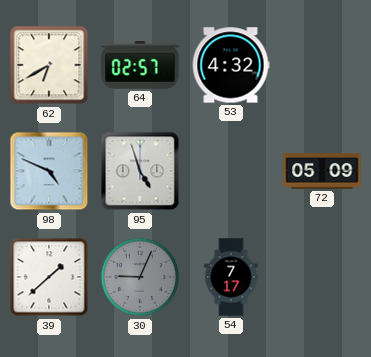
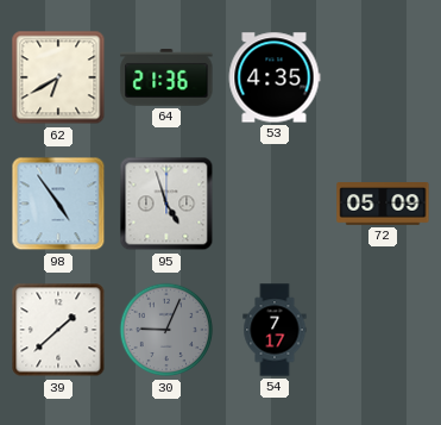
64: 02:57 -> 21:36 (166, 79)
53: 4:32 -> 4:35 (275, 77)
98: 4:49 -> 4:54 (58, 204)
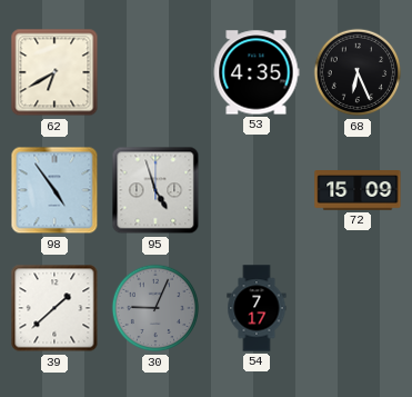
64: 21:36 -> none (166, 79)
68: none -> 6:26 (358, 72)
72: 05:09 -> 15:09 (358, 190)
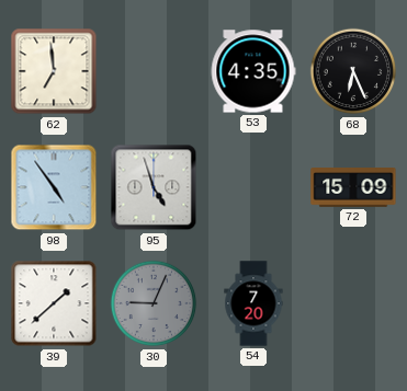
62: 6:40 -> 6:59 (54, 71)
54: 7:17 -> 7:20 (253, 303)
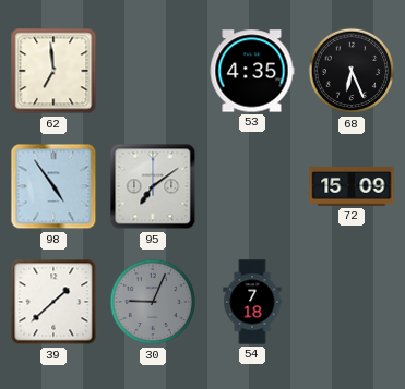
95: 4:57 -> 7:09 (153, 186)
54: 7:20 -> 7:18 (252, 302)
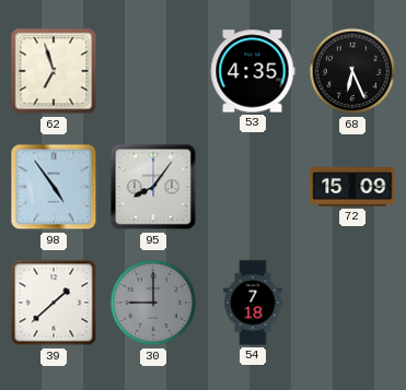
62: 6:59 -> 6:57 (54, 71)
95: 7:09 -> 8:06 (153, 187)
30: 9:04 -> 9:00 (153, 303)
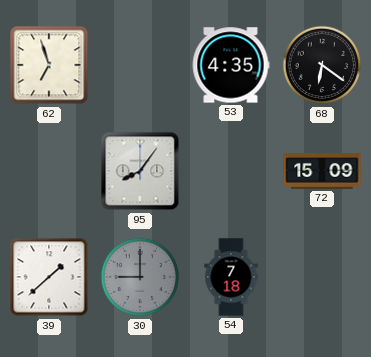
68: 6:26 -> 6:21 (322, 65)
98: 4:54 -> none (54, 187)
